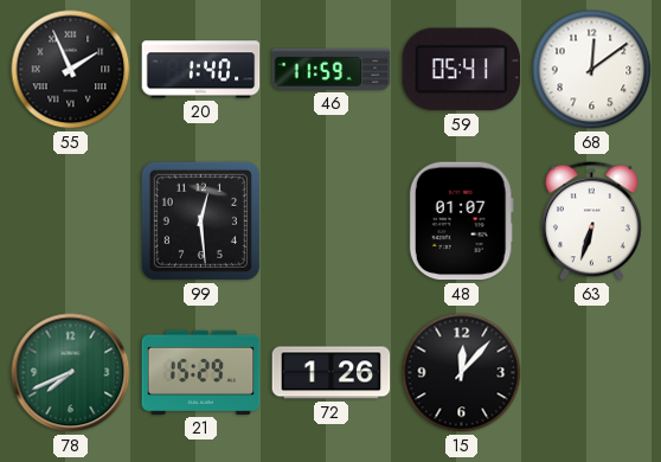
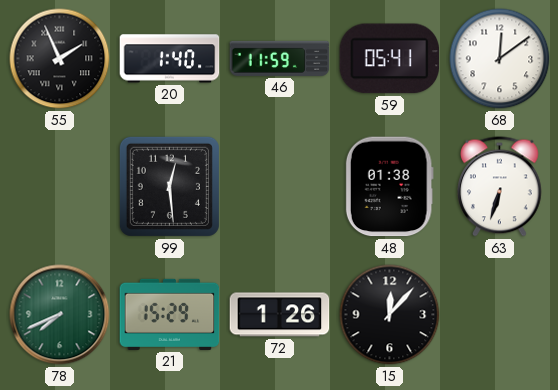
48: 01:07 -> 01:38 (389, 187)
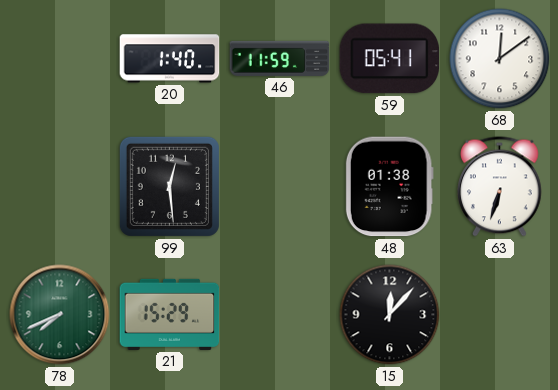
55: 1:56 -> none (60, 59)
72: 1:26 -> none (280, 315)
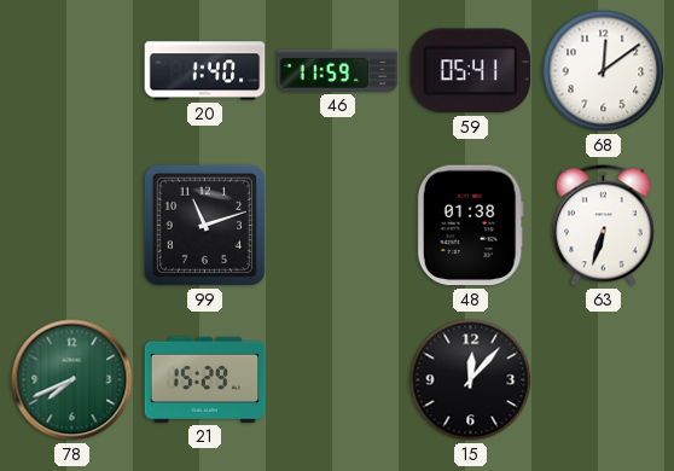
99: 12:29 -> 11:12 (204, 225)
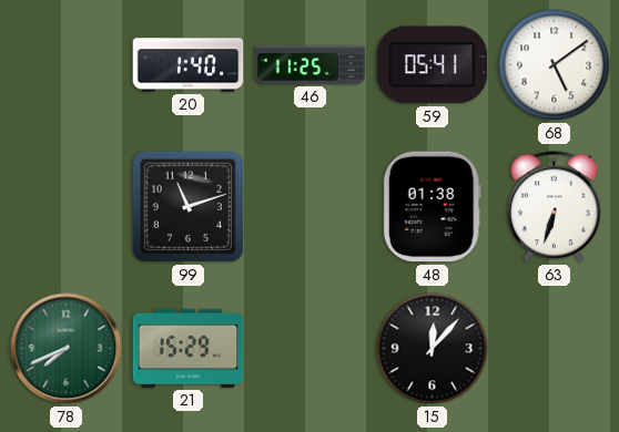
46: 11:59 -> 11:25 (311, 64)
68: 12:09 -> 5:09 (555, 65)
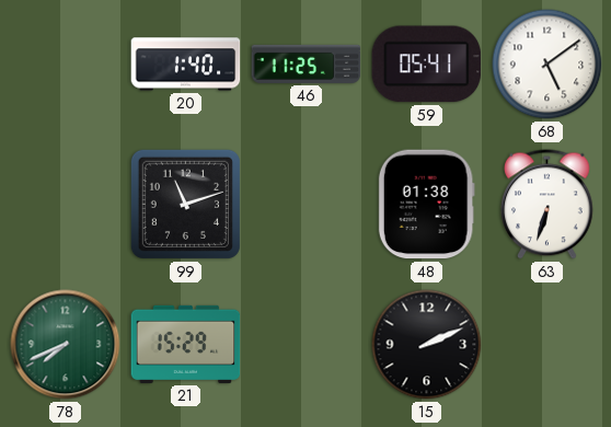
15: 12:07 -> 2:11 (427, 345)
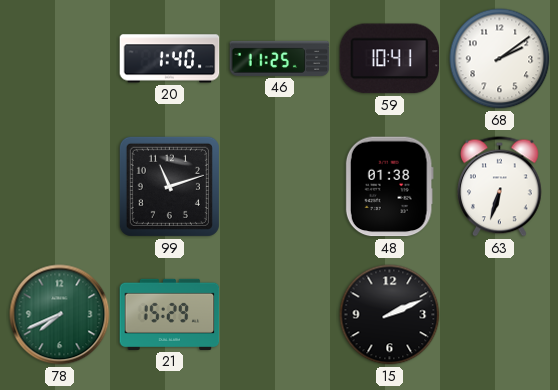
59: 05:41 -> 10:41 (390, 59)
68: 5:09 -> 2:09 (500, 59)
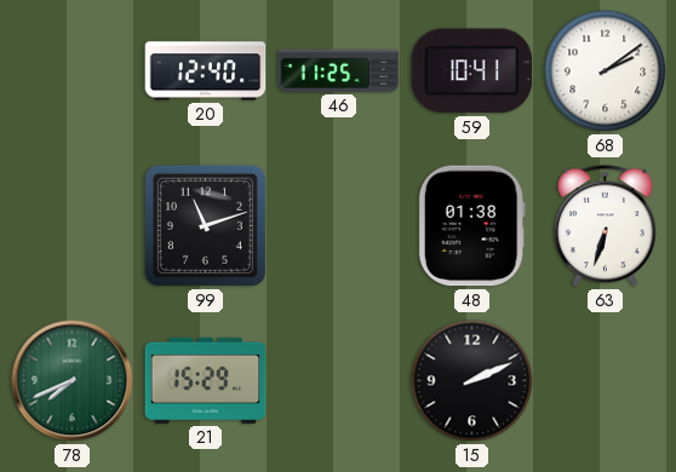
20: 1:40 -> 12:40 (206, 71)
